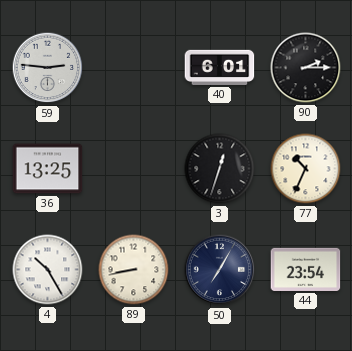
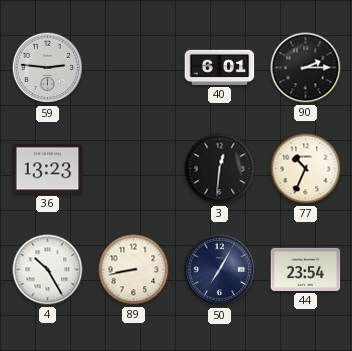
36: 13:25 -> 13:23 (48, 169)
3: 12:33 -> 12:31 (220, 169)
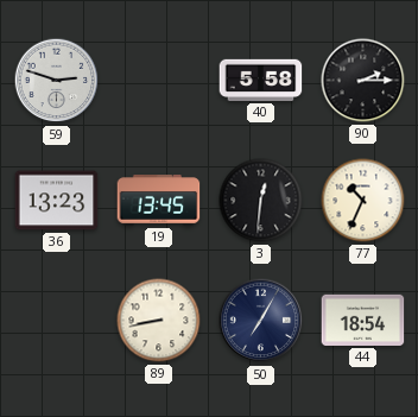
59: 2:46 -> 2:48 (57, 81)
40: 6:01 -> 5:58 (261, 80)
19: none -> 13:45 (159, 201)
4: 10:25 -> none (48, 270)
44: 23:54 -> 18:54 (363, 320)
